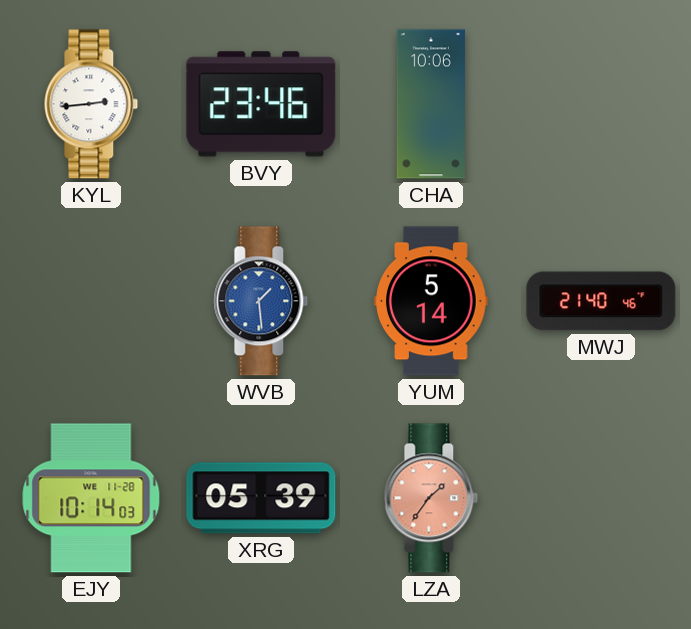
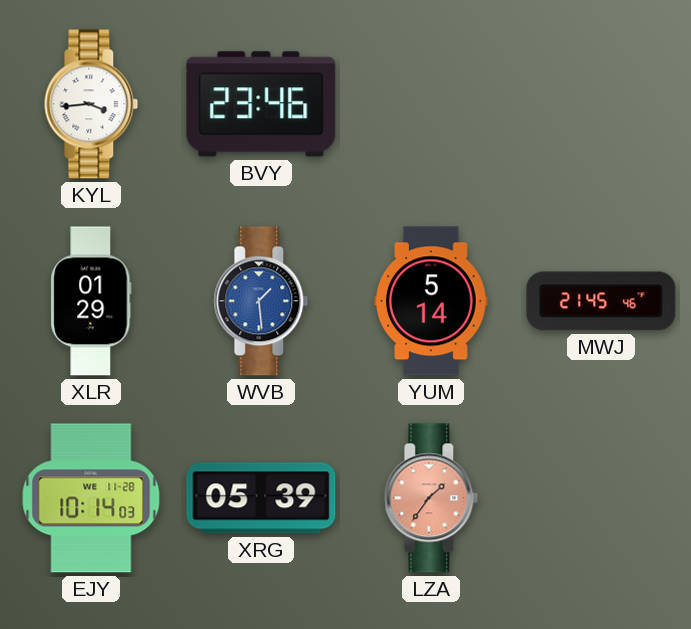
KYL: 2:44 -> 3:44 (91, 104)
CHA: 10:06 -> none (431, 104)
XLR: none -> 01:29 (91, 301)
MWJ: 21:40 -> 21:45 (601, 301)
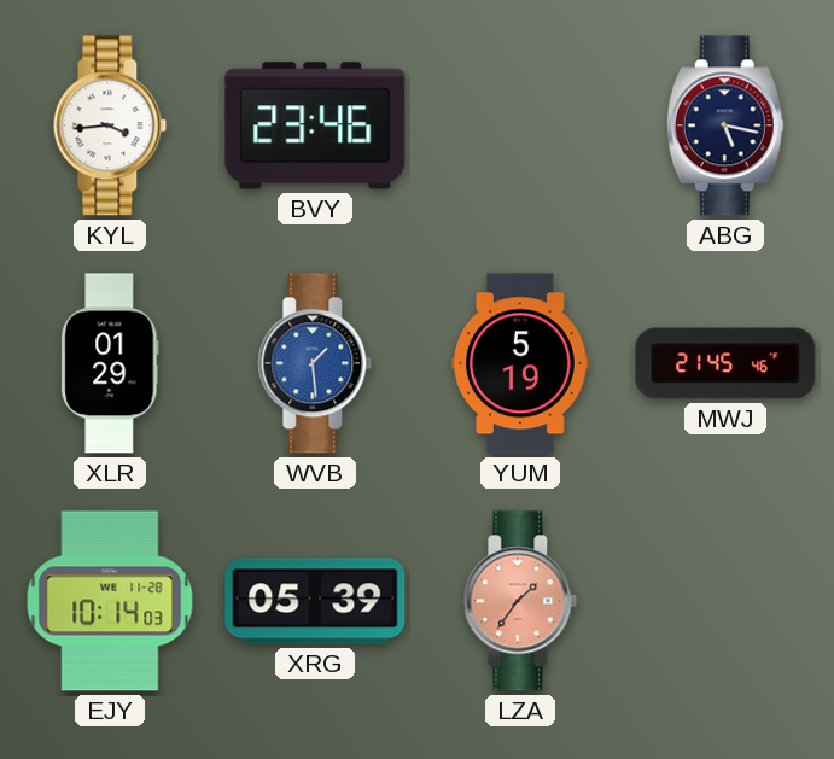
ABG: none -> 5:17 (725, 125)
YUM: 5:14 -> 5:19 (521, 363)
